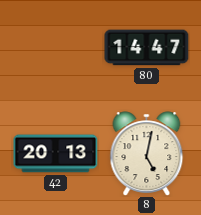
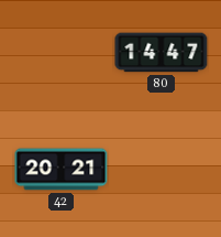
42: 20:13 -> 20:21 (62, 170)
8: 5:02 -> none (147, 154)
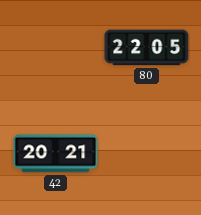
80: 14:47 -> 22:05 (147, 48)
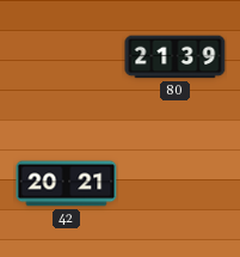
80: 22:05 -> 21:39 (176, 57)
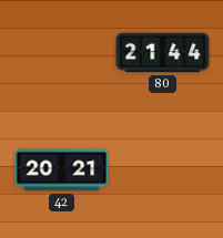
80: 21:39 -> 21:44 (163, 53)
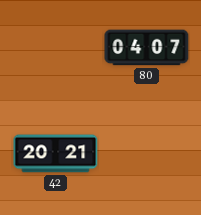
80: 21:44 -> 04:07 (147, 48)
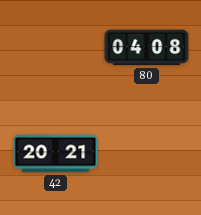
80: 04:07 -> 04:08 (147, 48)
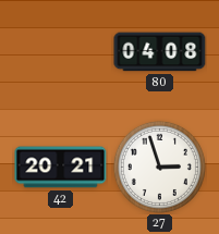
27: none -> 2:57 (159, 167)
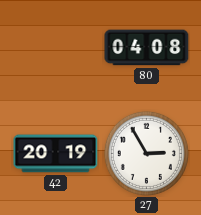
42: 20:21 -> 20:19 (56, 154)
27: 2:57 -> 2:55 (146, 153)
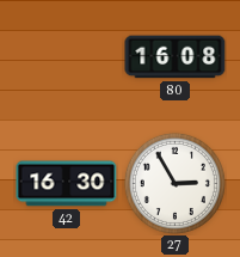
80: 04:08 -> 16:08 (176, 57)
42: 20:19 -> 16:30 (67, 184)
